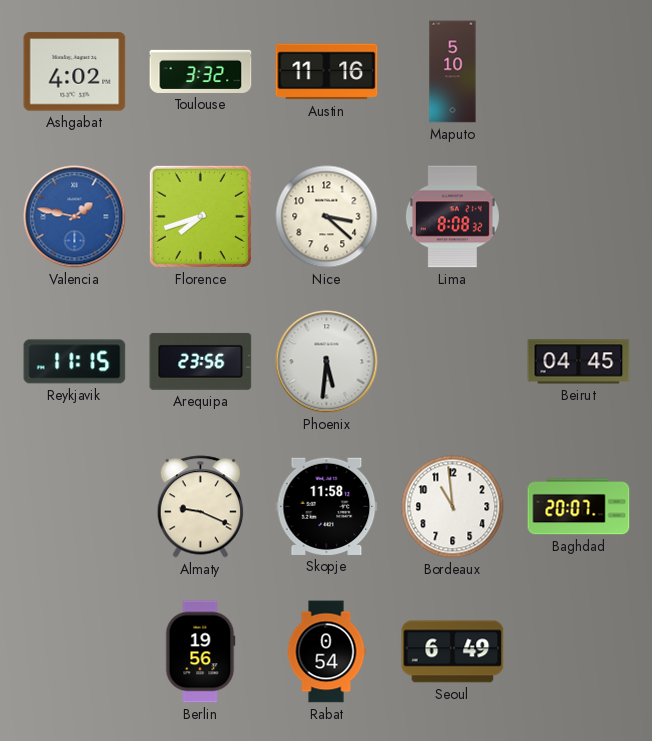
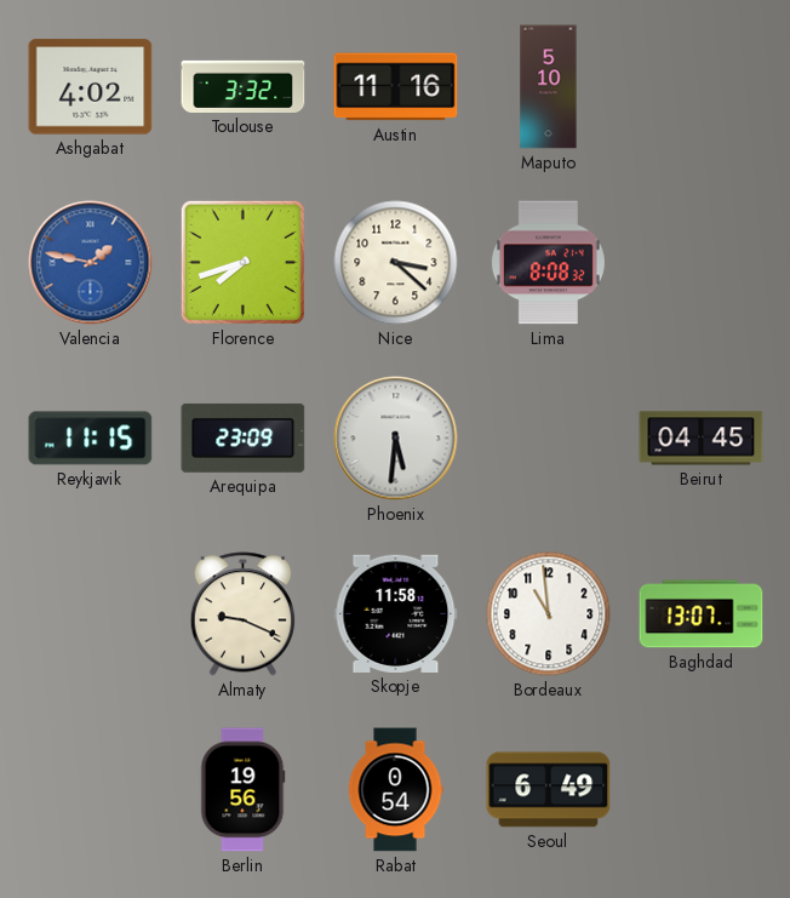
Arequipa: 23:56 -> 23:09 (244, 437)
Baghdad: 20:07 -> 13:07 (702, 614)
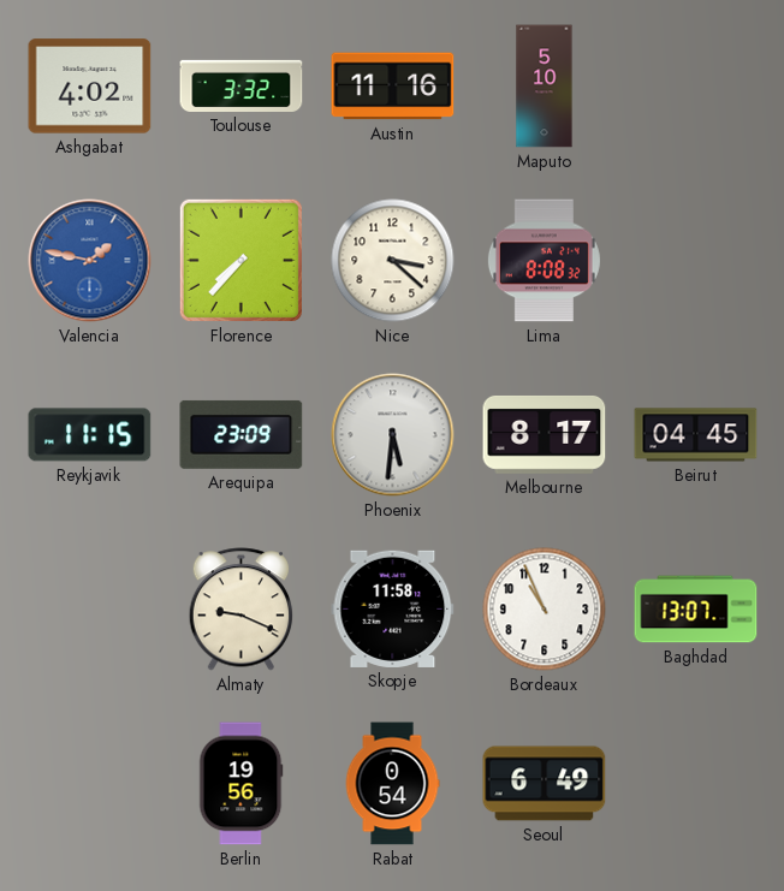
Florence: 7:42 -> 7:37 (240, 260)
Melbourne: none -> 8:17 (545, 434)
Bordeaux: 10:59 -> 10:56 (545, 610)
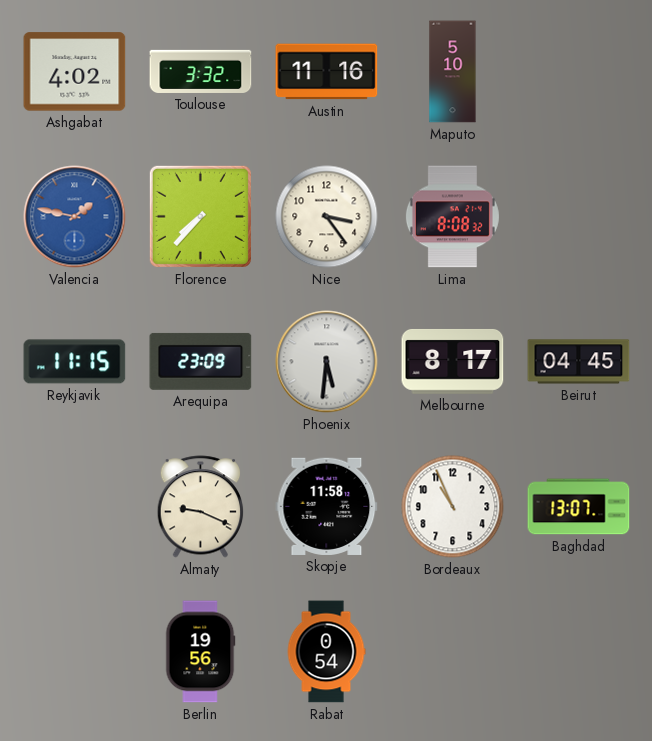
Nice: 3:22 -> 3:24 (327, 217)
Seoul: 6:49 -> none (545, 784)
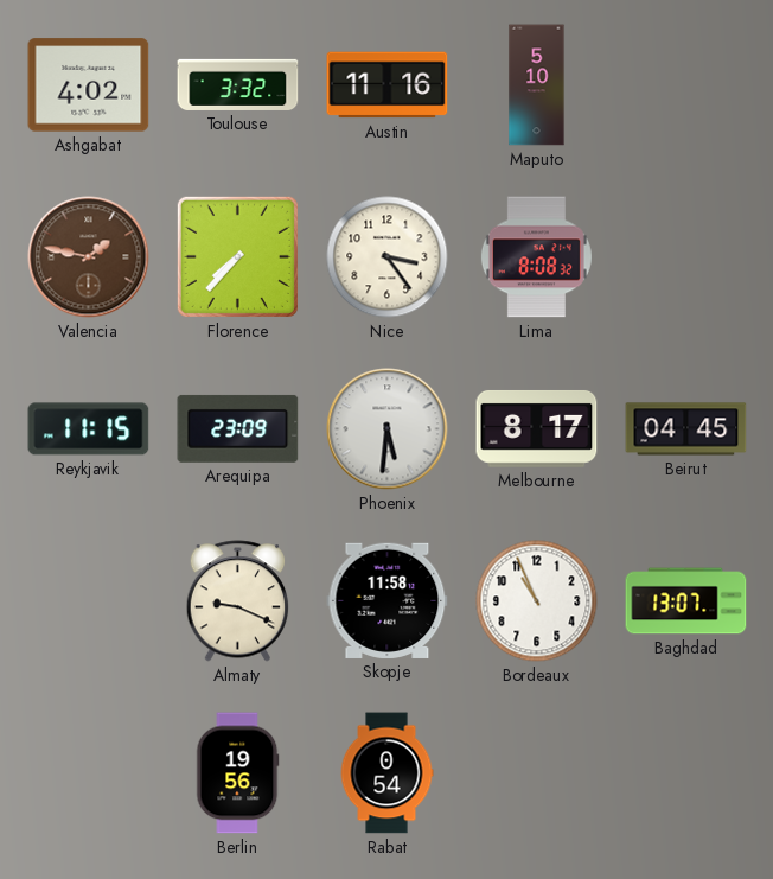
Valencia dial: blue -> brown (89, 257)
